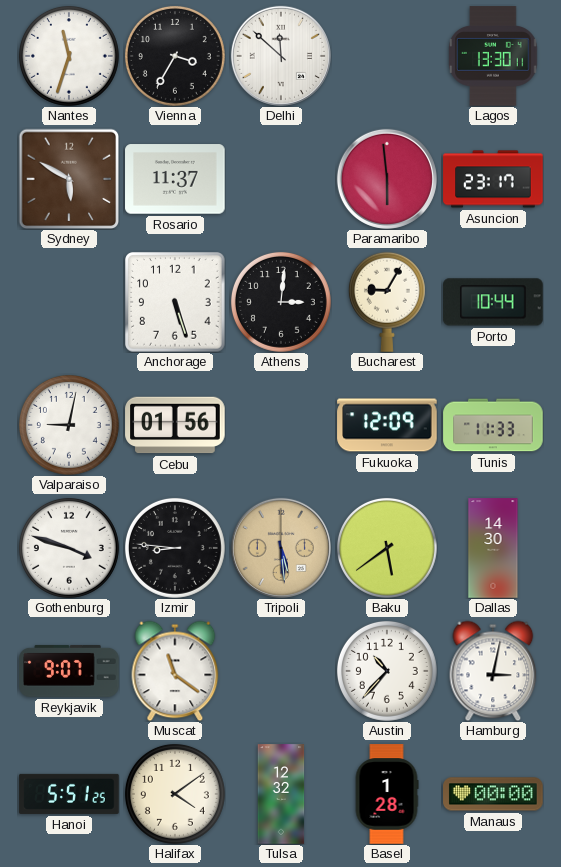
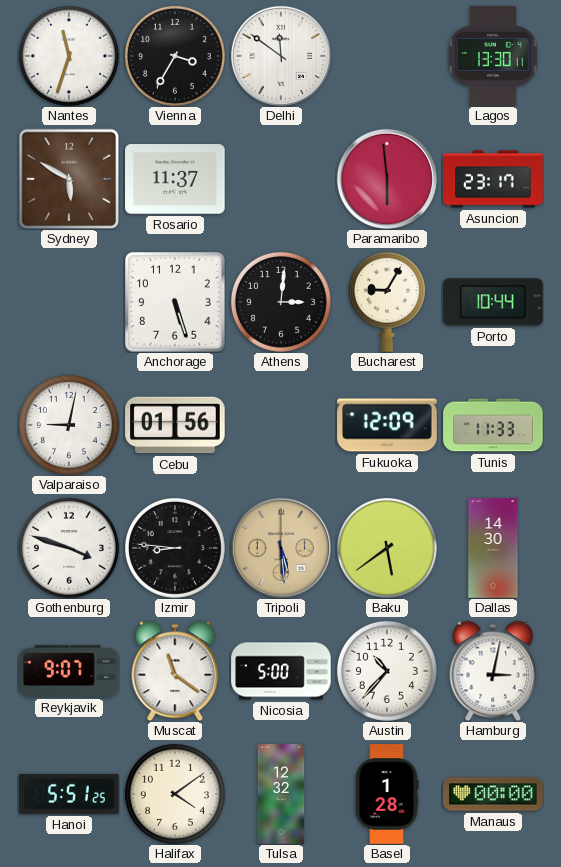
Delhi: 11:52 -> 11:51 (281, 56)
Nicosia: none -> 5:00 (281, 671)
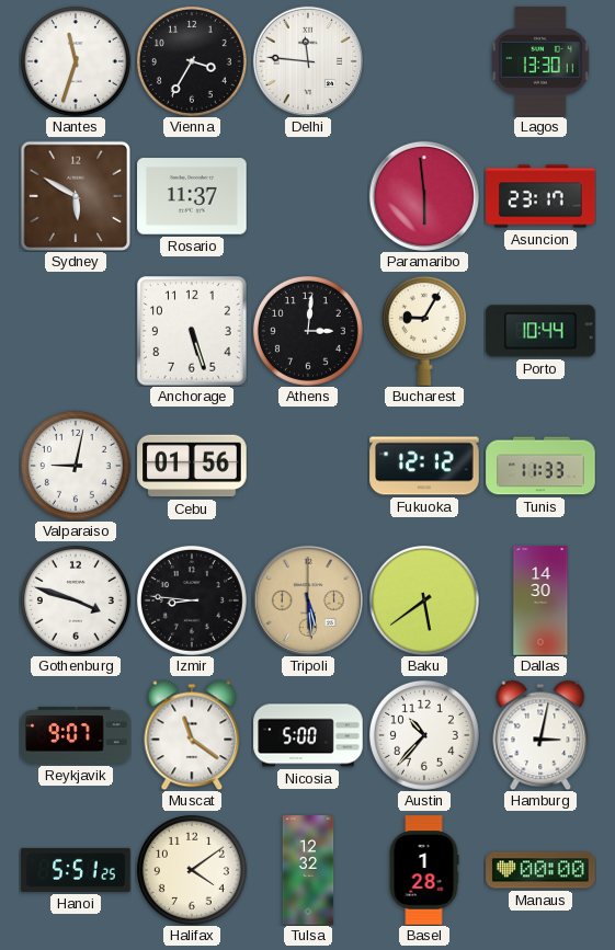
Delhi: 11:51 -> 11:46 (308, 61)
Fukuoka: 12:09 -> 12:12 (424, 466)
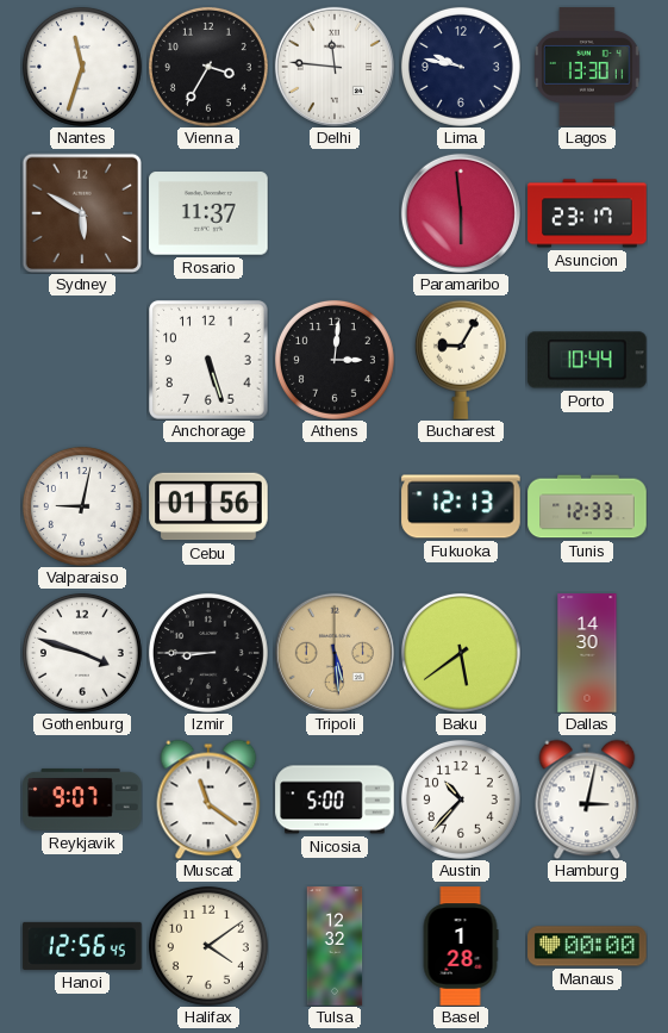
Lima: none -> 9:47 (461, 67)
Fukuoka: 12:12 -> 12:13 (461, 506)
Tunis: 11:33 -> 12:33 (587, 506)
Izmir: 8:46 -> 8:45 (208, 653)
Hanoi: 5:51 -> 12:56 (82, 946)
